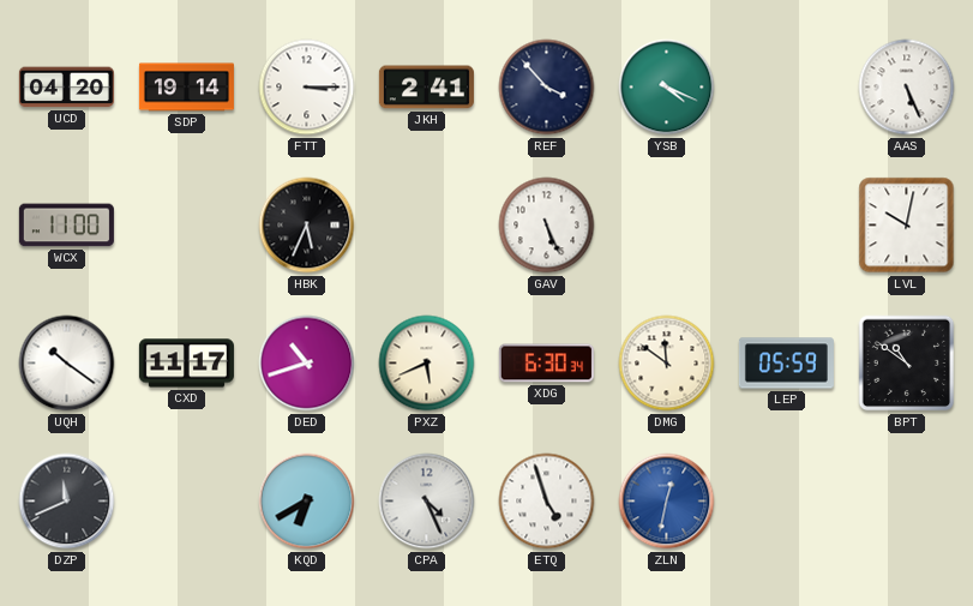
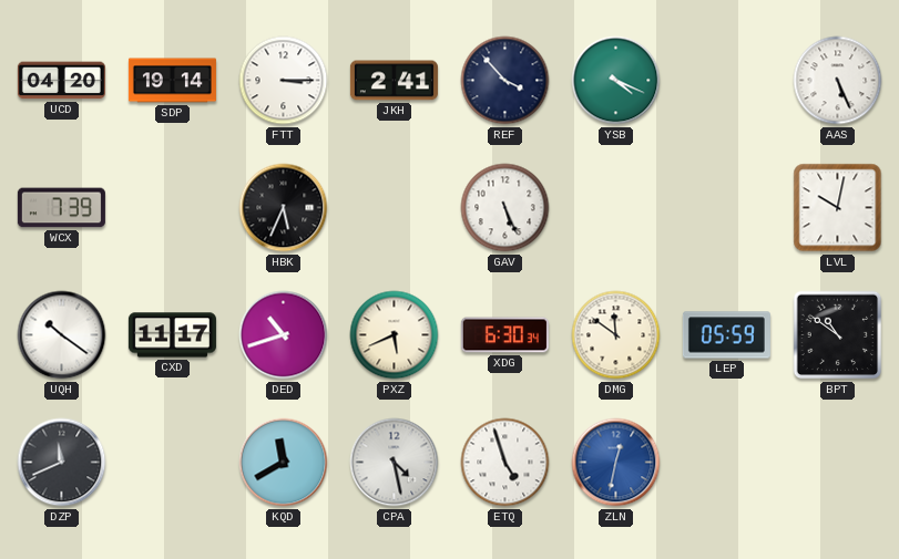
WCX: 11:00 -> 7:39 (61, 208)
KQD: 6:40 -> 11:40 (284, 463)
CPA: 4:26 -> 4:28 (395, 463)
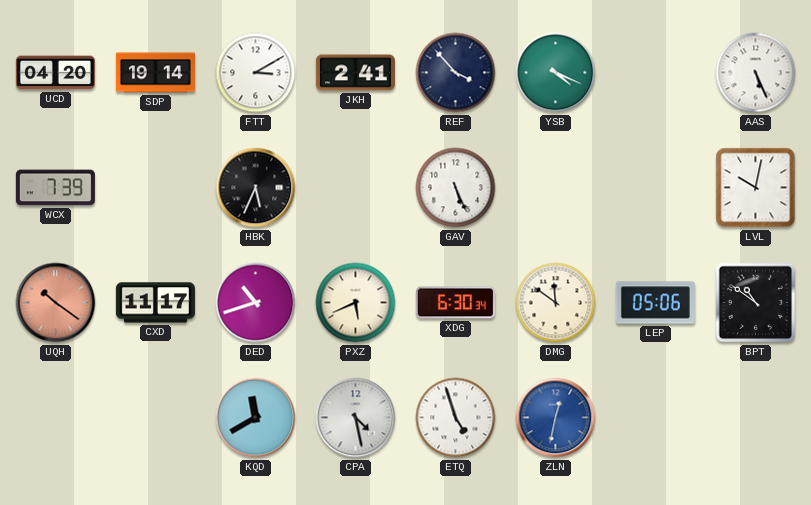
FTT: 3:15 -> 3:10 (256, 73)
UQH dial: white -> salmon (56, 303)
LEP: 05:59 -> 05:06 (655, 303)
DZP: 11:41 -> none (62, 463)
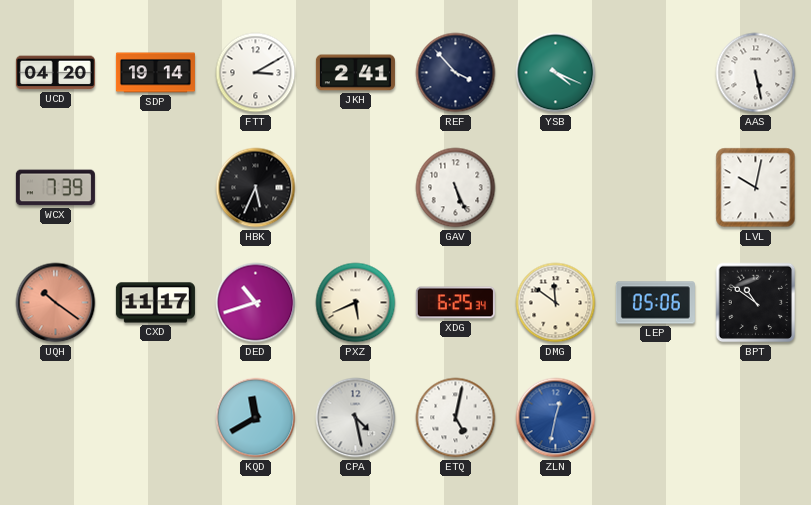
AAS: 5:26 -> 5:28 (756, 73)
XDG: 6:30 -> 6:25 (455, 303)
ETQ: 4:57 -> 5:02 (456, 418)
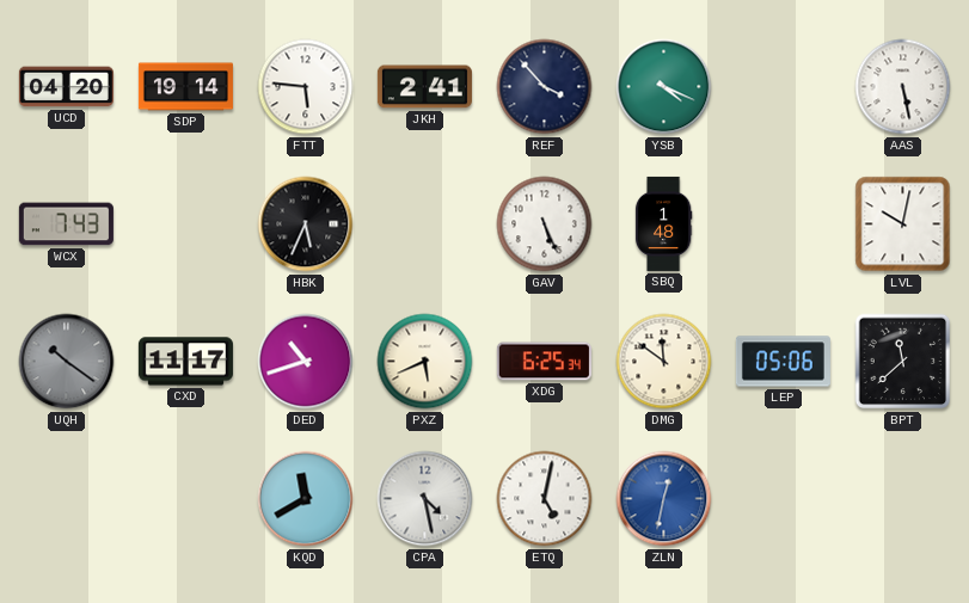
FTT: 3:10 -> 5:46 (306, 87)
WCX: 7:39 -> 7:43 (66, 224)
SBQ: none -> 1:48 (663, 223)
UQH dial: salmon -> grey (67, 362)
BPT: 10:51 -> 11:38 (903, 362)
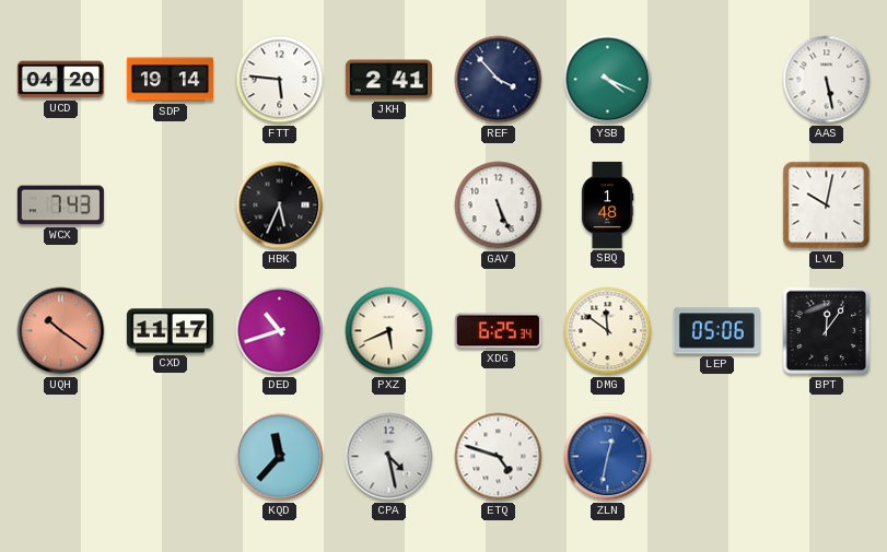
UQH dial: grey -> salmon (61, 331)
BPT: 11:38 -> 12:06 (827, 331)
KQD: 11:40 -> 11:37 (280, 457)
ETQ: 5:02 -> 4:48 (499, 457)
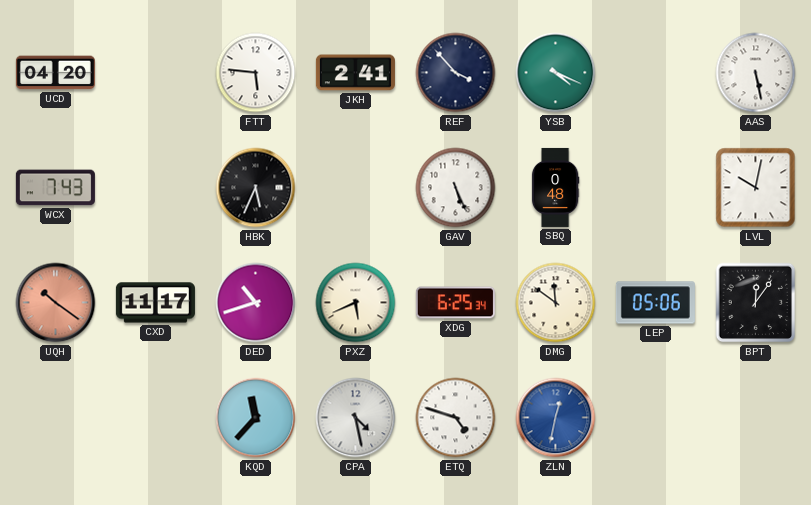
SDP: 19:14 -> none (170, 80)
SBQ: 1:48 -> 0:48 (555, 187)
